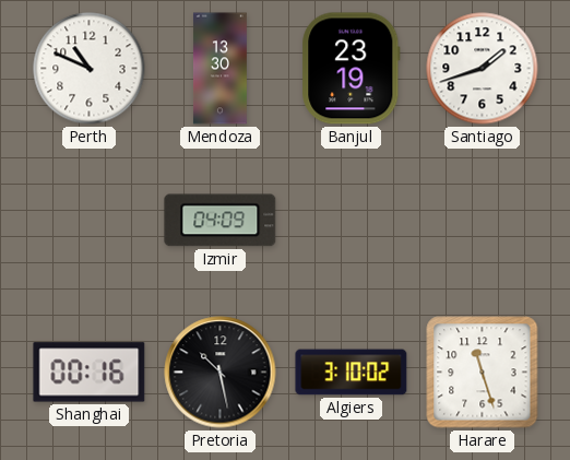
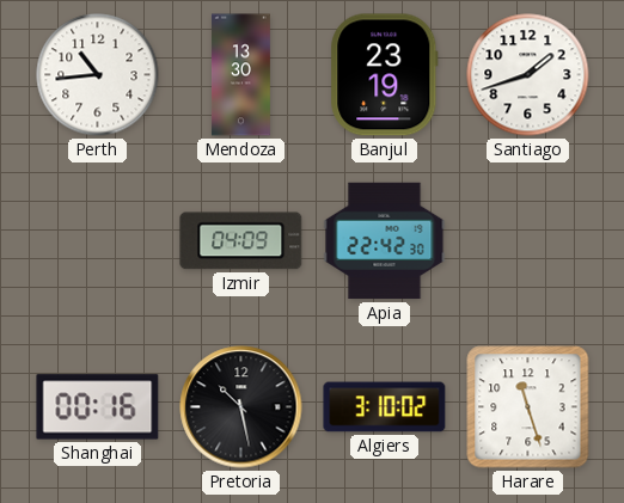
Perth: 10:49 -> 10:44 (98, 75)
Apia: none -> 22:42 (385, 241)
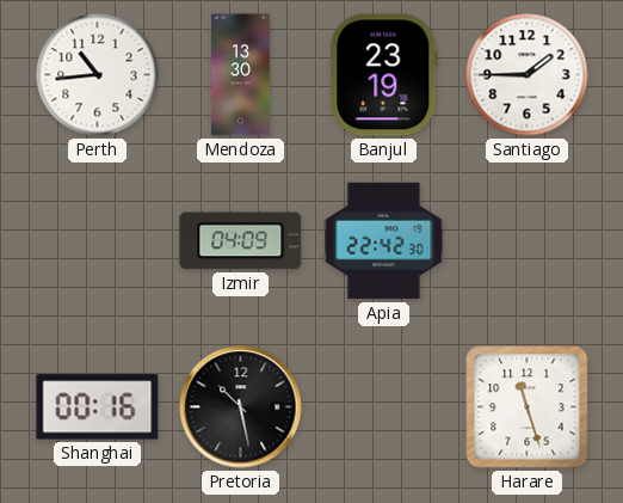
Santiago: 1:42 -> 1:45 (528, 75)
Algiers: 3:10 -> none (385, 407)
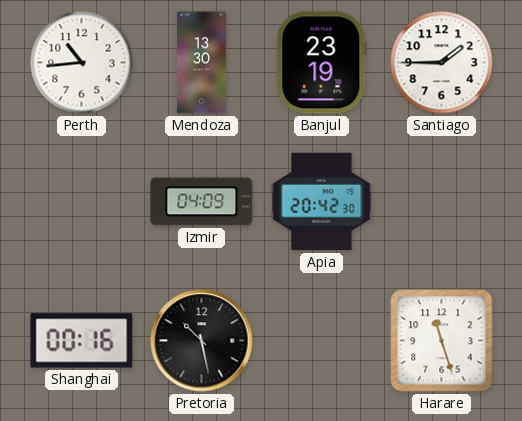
Apia: 22:42 -> 20:42 (322, 202)
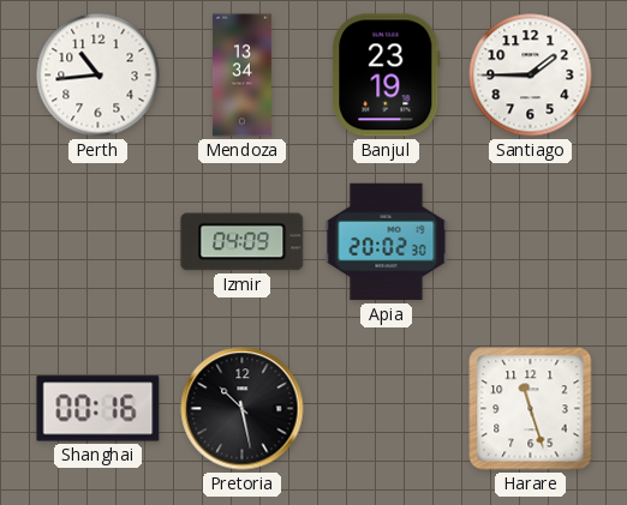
Mendoza: 13:30 -> 13:34 (241, 76)
Apia: 20:42 -> 20:02 (387, 242)
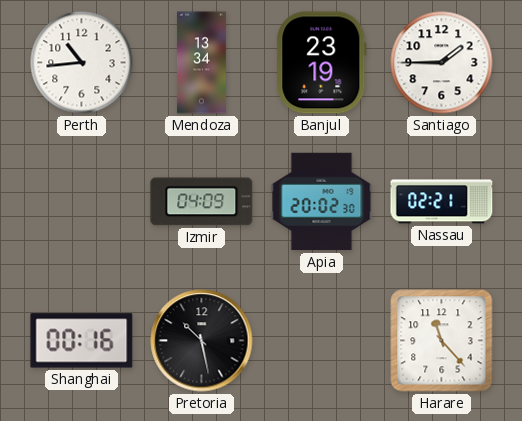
Nassau: none -> 02:21 (442, 202)
Harare: 11:27 -> 11:23 (442, 341)
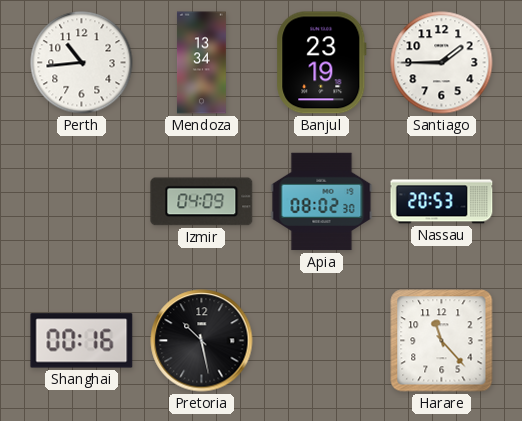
Apia: 20:02 -> 08:02 (322, 202)
Nassau: 02:21 -> 20:53 (442, 202)
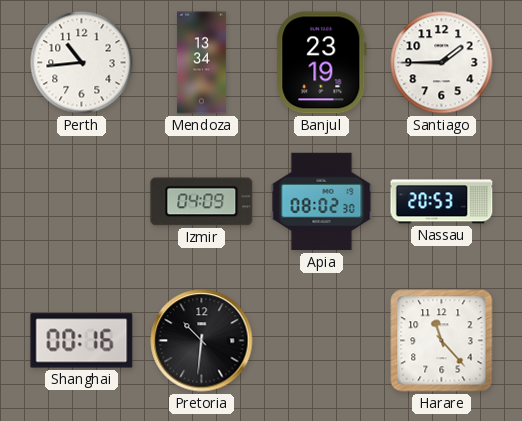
Pretoria: 10:28 -> 10:31 (202, 341)
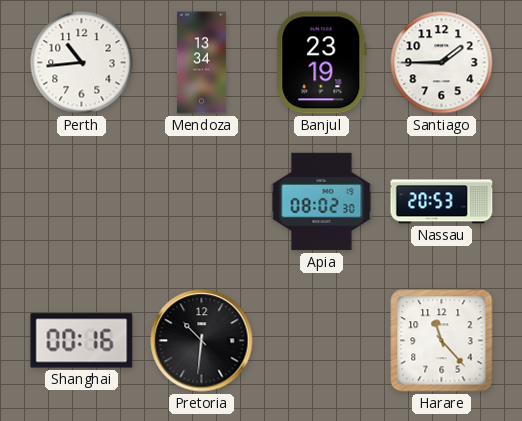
Izmir: 04:09 -> none (202, 202)
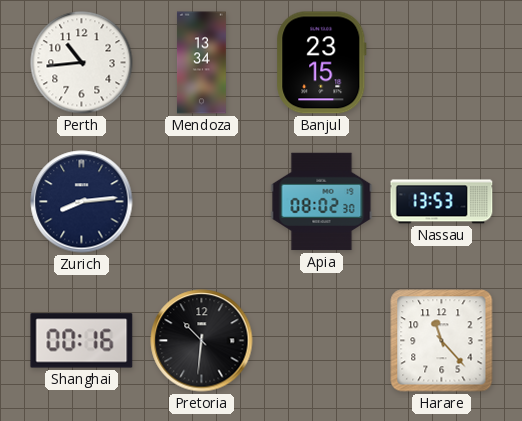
Banjul: 23:19 -> 23:15 (322, 63)
Santiago: 1:45 -> none (442, 63)
Zurich: none -> 8:14 (82, 202)
Nassau: 20:53 -> 13:53 (442, 202)
